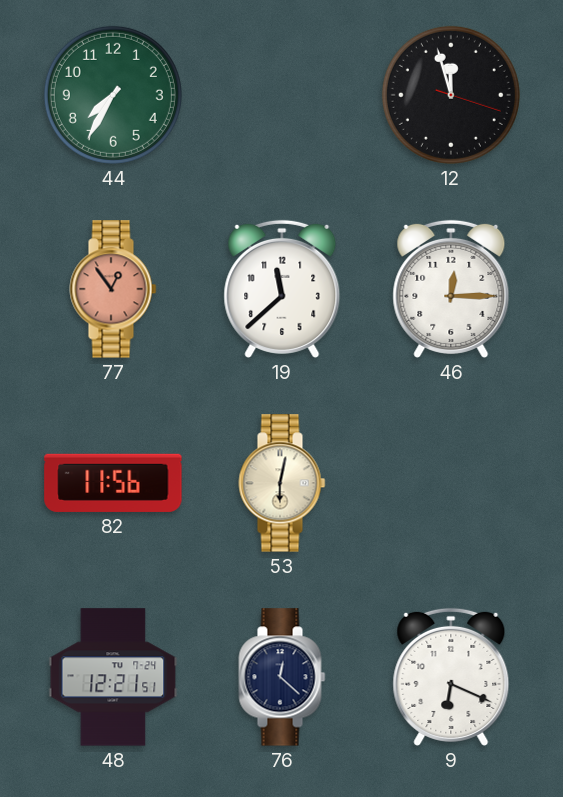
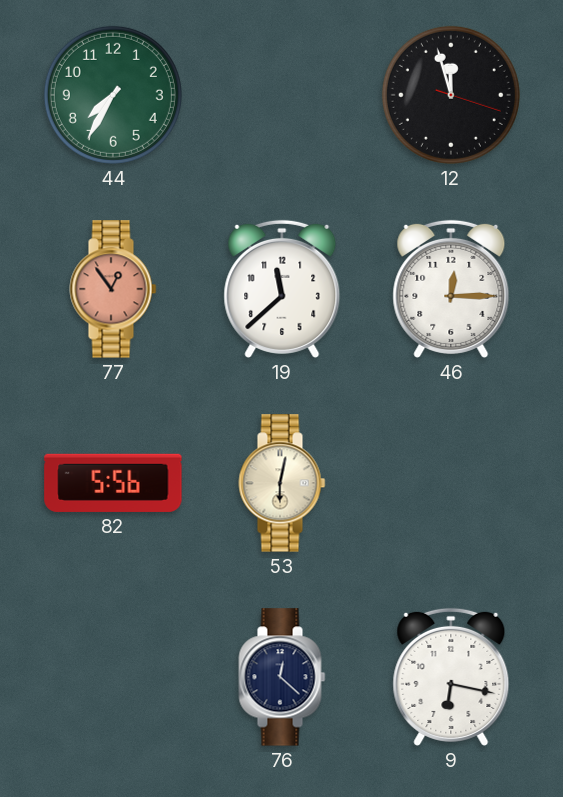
82: 11:56 -> 5:56 (113, 483)
48: 12:21 -> none (113, 677)
9: 6:19 -> 6:17 (451, 677)
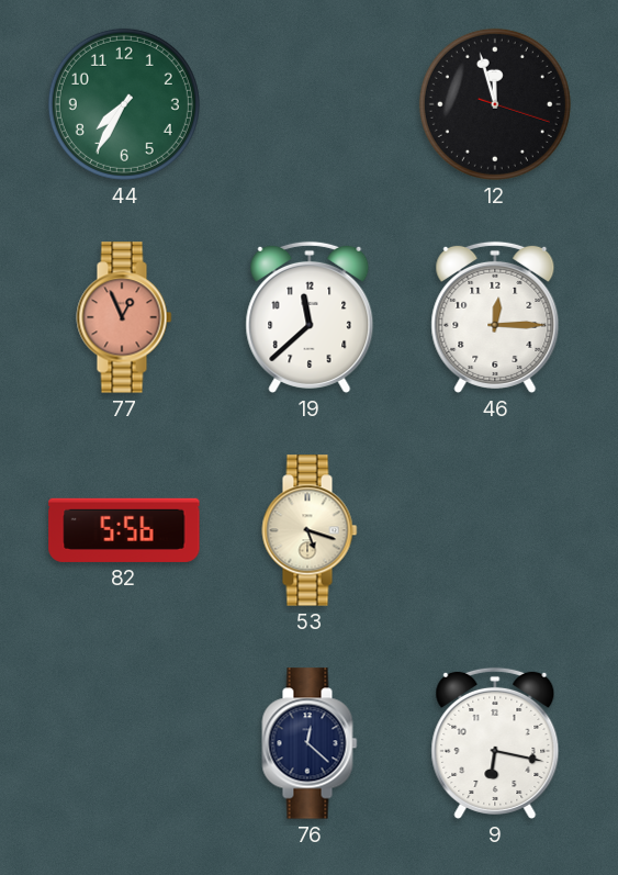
77: 12:54 -> 12:56 (124, 317)
53: 6:02 -> 5:18 (310, 530)
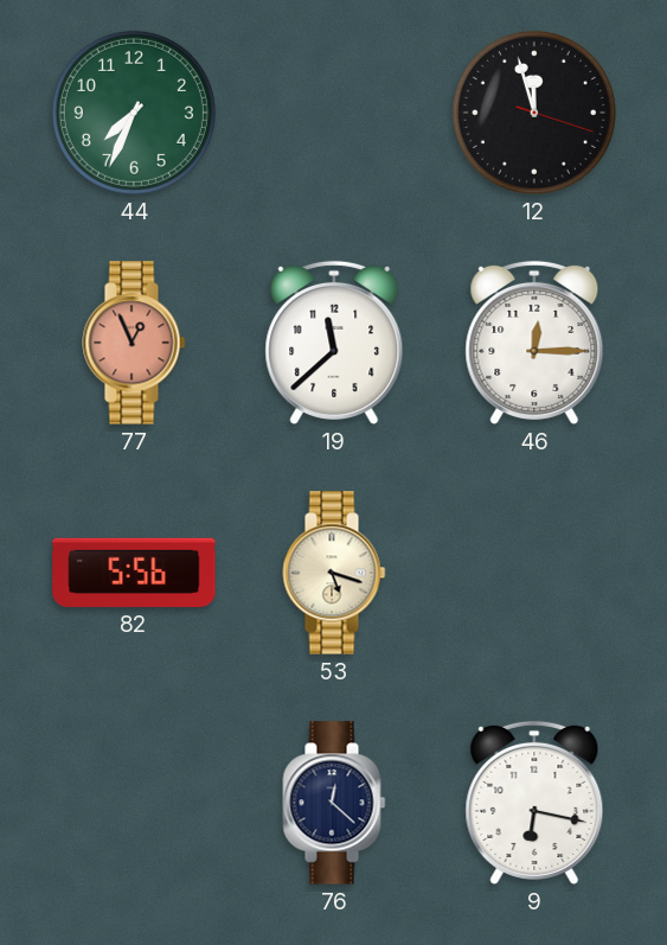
44: 7:35 -> 7:34 (134, 113)
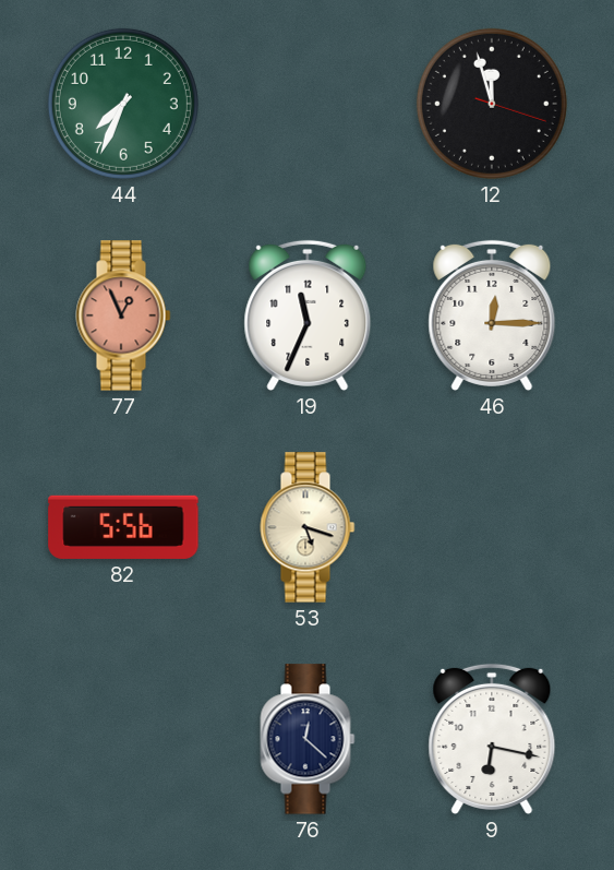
19: 11:38 -> 11:34 (308, 315)
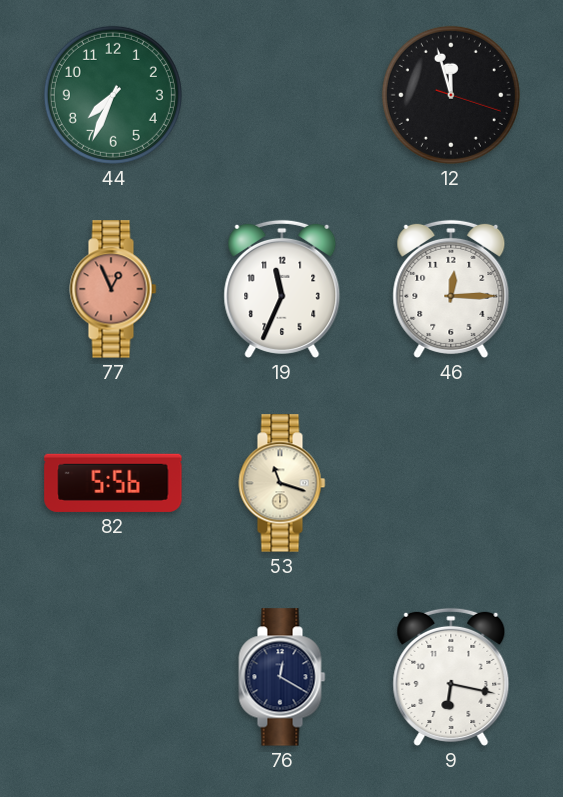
53: 5:18 -> 11:18 (282, 483)
76: 12:22 -> 12:20 (282, 677)
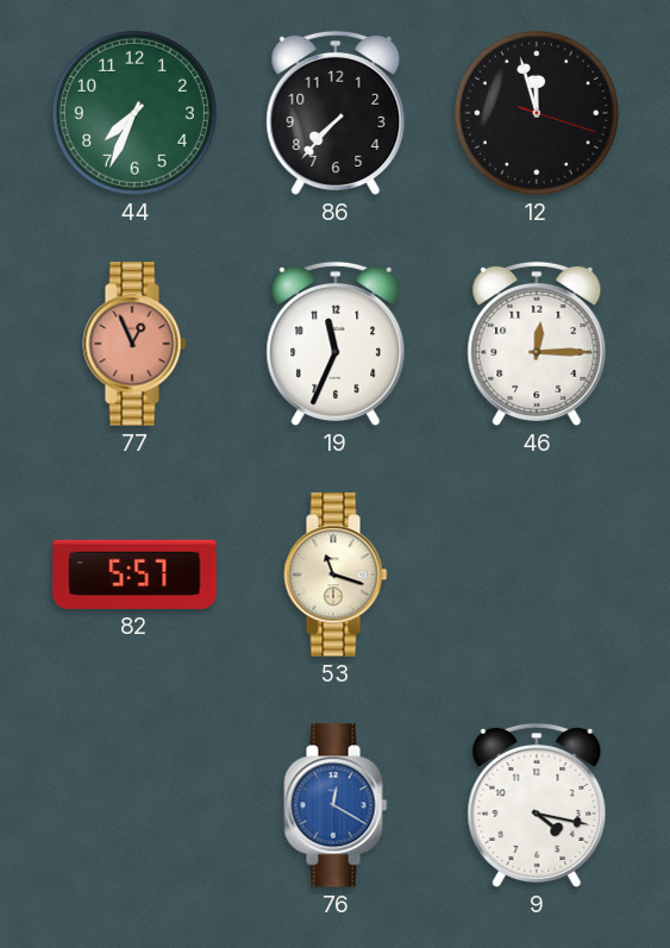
86: none -> 7:37 (336, 113)
82: 5:56 -> 5:57 (134, 575)
76 dial: navy -> blue (336, 805)
9: 6:17 -> 4:17 (537, 805)
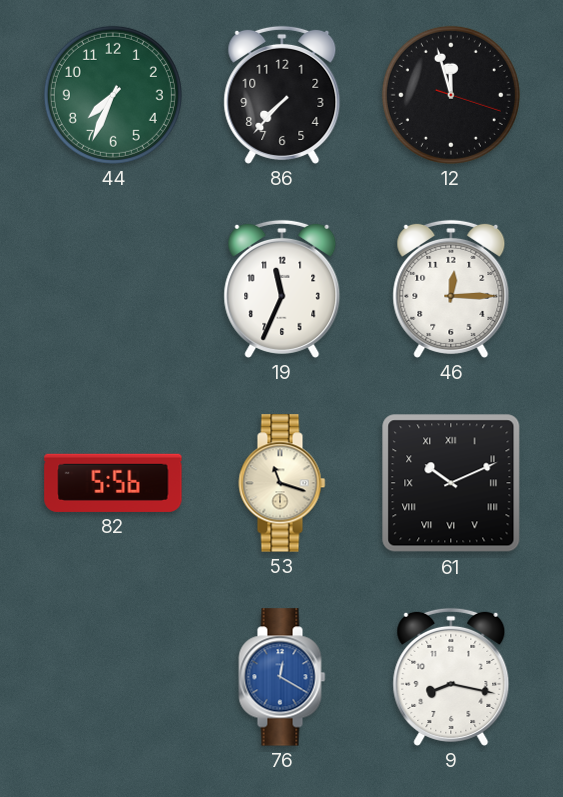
77: 12:56 -> none (134, 344)
82: 5:57 -> 5:56 (113, 483)
61: none -> 10:11 (451, 483)
9: 4:17 -> 8:17 (451, 677)
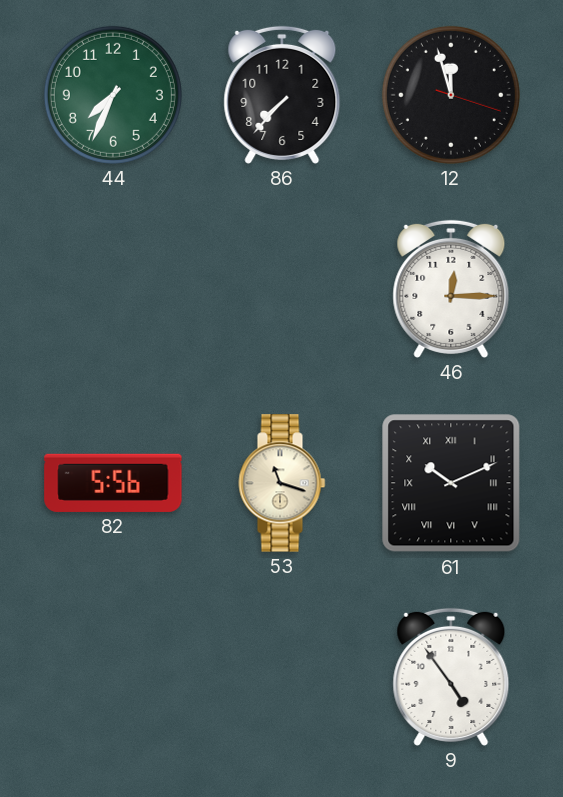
19: 11:34 -> none (282, 289)
76: 12:20 -> none (282, 677)
9: 8:17 -> 4:54 (451, 677)
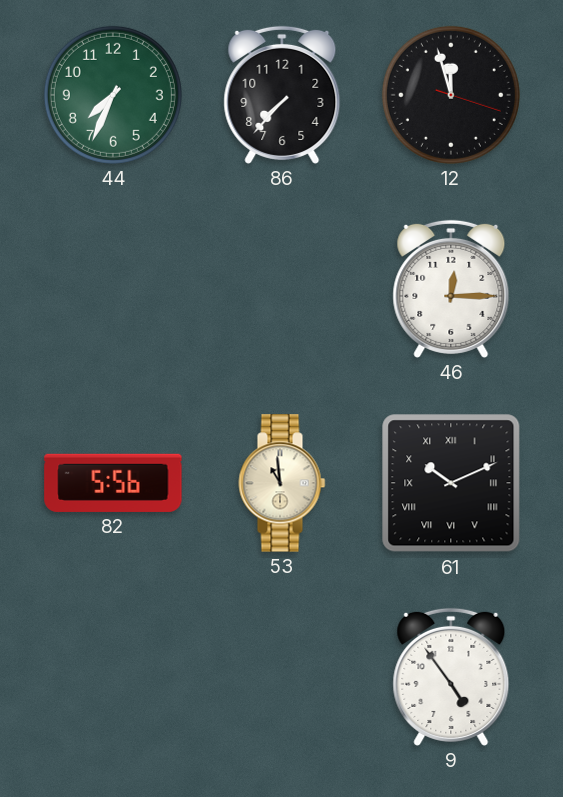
53: 11:18 -> 10:59 (282, 483)
